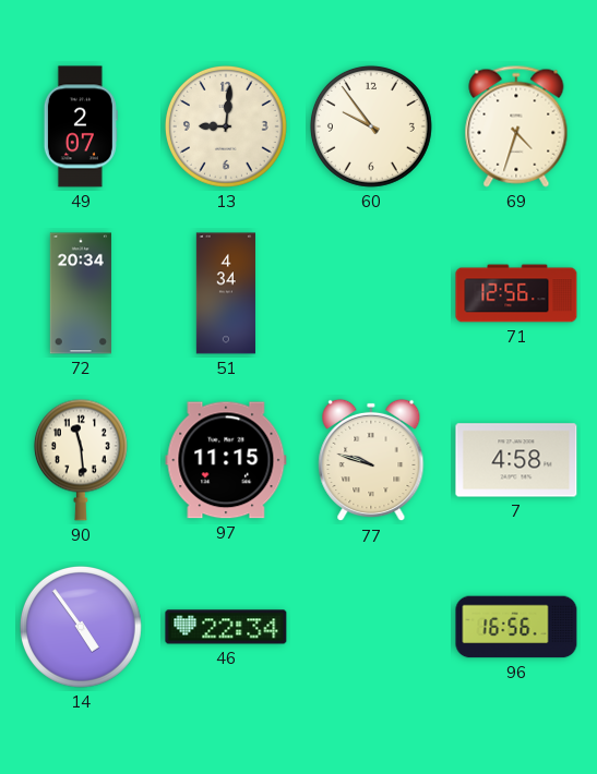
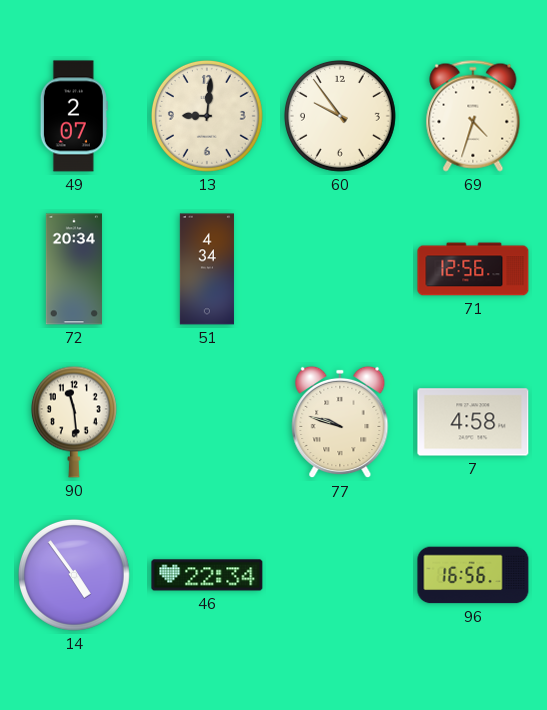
97: 11:15 -> none (226, 460)
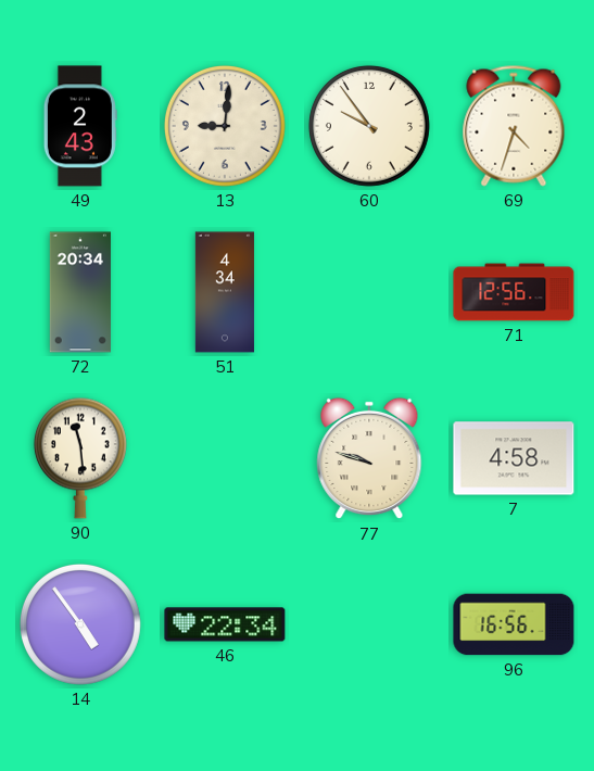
49: 2:07 -> 2:43 (80, 126)
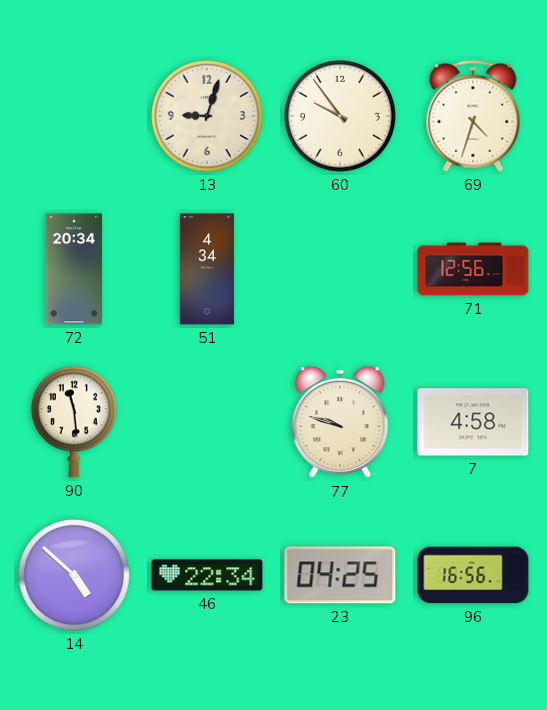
49: 2:43 -> none (80, 126)
13: 9:01 -> 9:03 (207, 116)
14: 4:54 -> 4:52 (74, 575)
23: none -> 04:25 (340, 575)
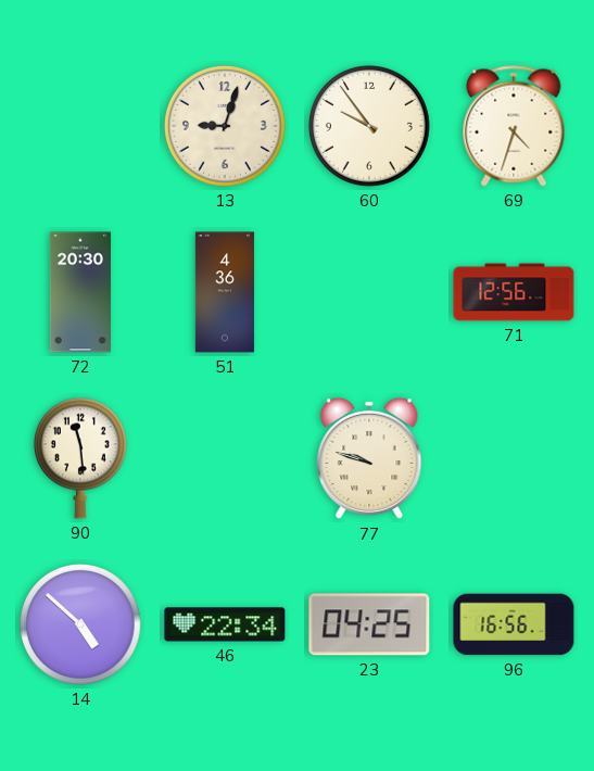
72: 20:34 -> 20:30 (80, 292)
51: 4:34 -> 4:36 (225, 292)
7: 4:58 -> none (473, 422)
